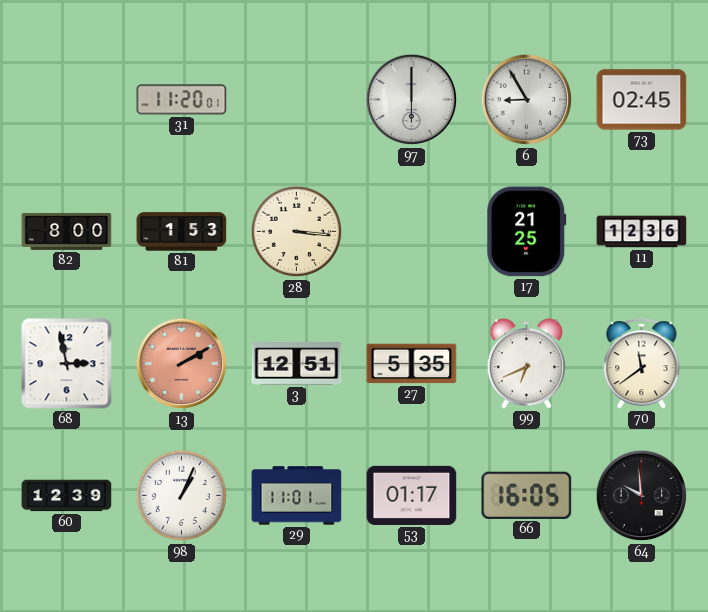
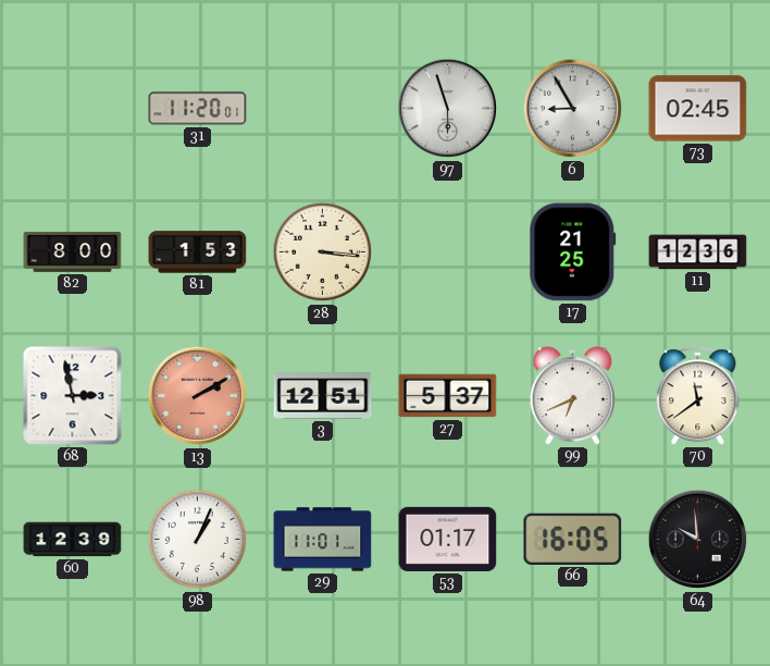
97: 6:00 -> 5:57 (448, 109)
27: 5:35 -> 5:37 (448, 396)
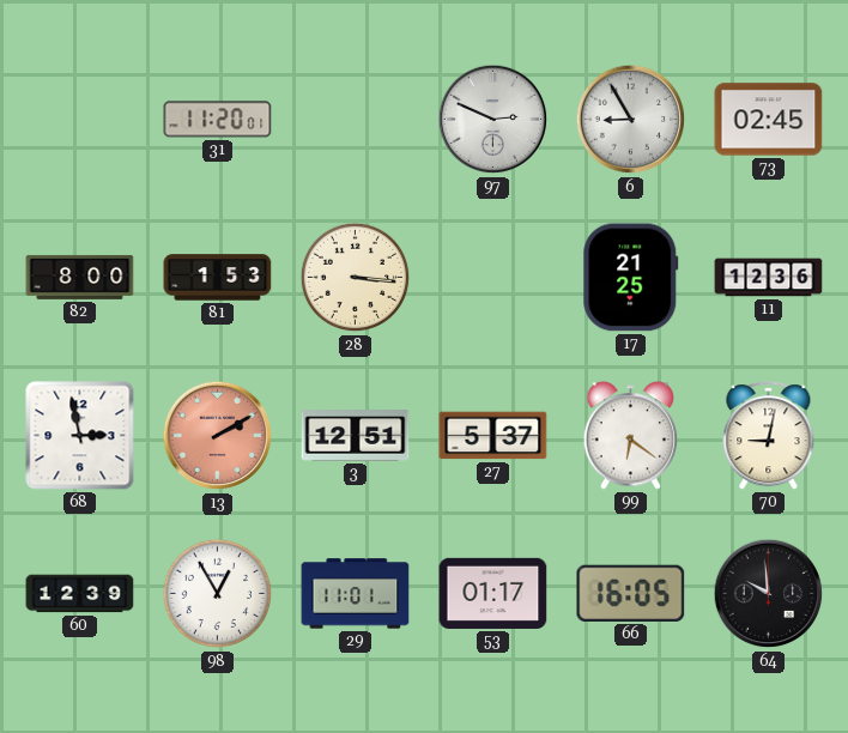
97: 5:57 -> 2:49 (493, 120)
99: 6:41 -> 6:21 (631, 436)
70: 11:39 -> 9:02 (769, 436)
98: 1:04 -> 12:55 (218, 594)
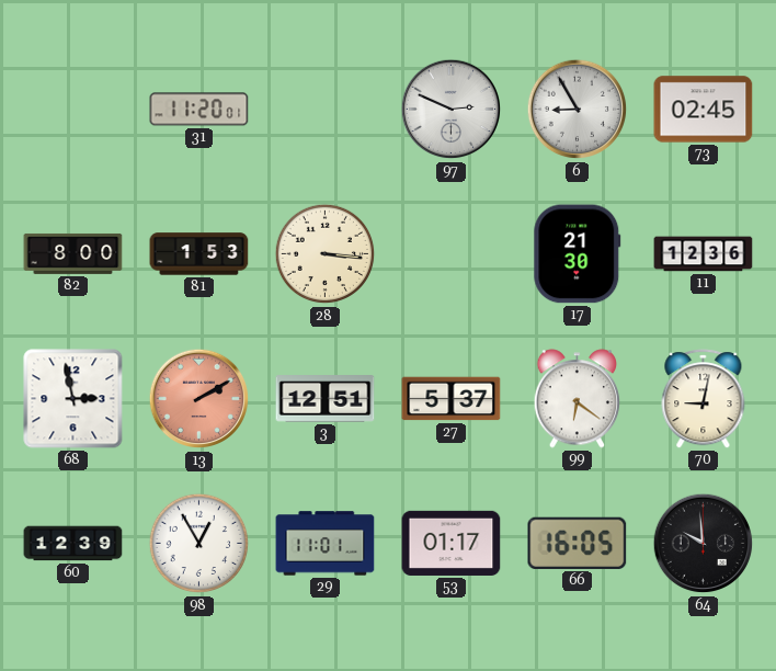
17: 21:25 -> 21:30 (578, 254)
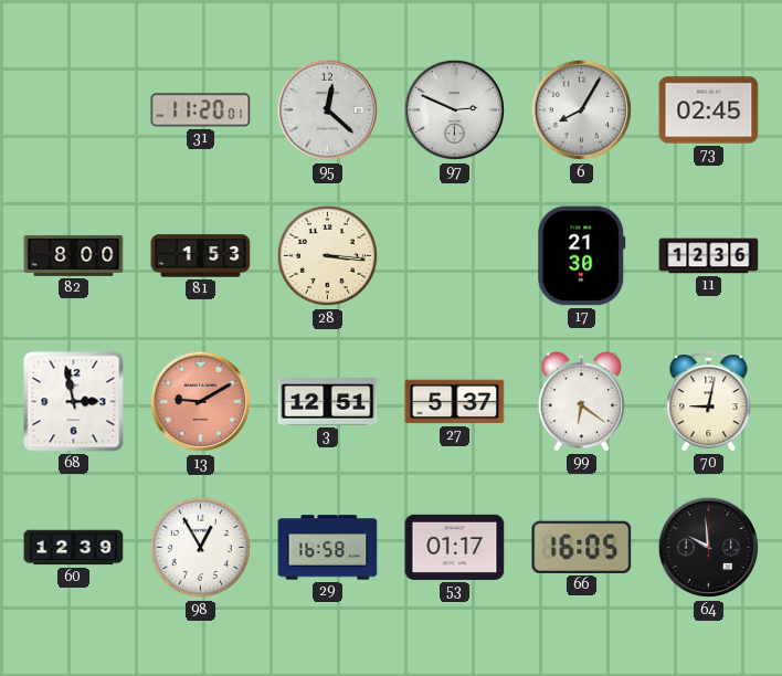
95: none -> 12:22 (328, 110)
6: 8:55 -> 8:05 (582, 110)
13: 2:10 -> 9:10 (201, 402)
29: 11:01 -> 16:58 (328, 548)
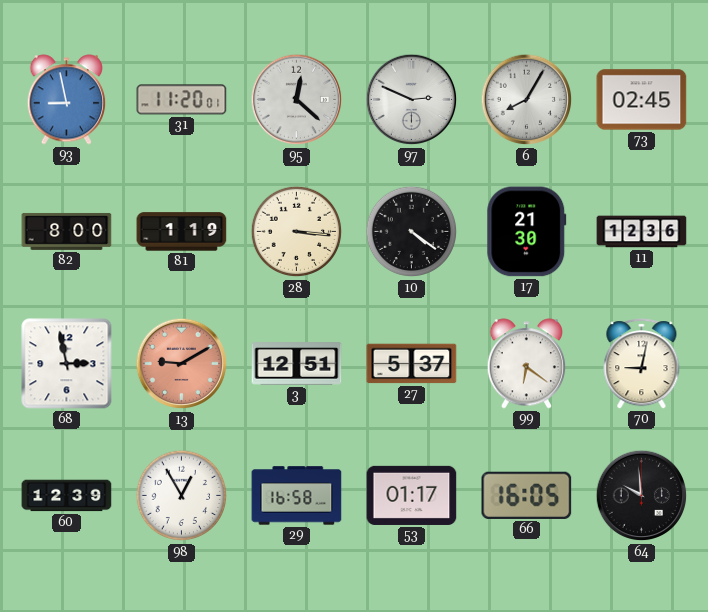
93: none -> 8:58 (67, 100)
81: 1:53 -> 1:19 (182, 232)
10: none -> 4:21 (412, 232)
